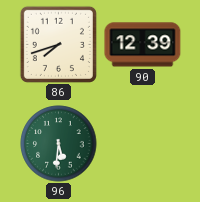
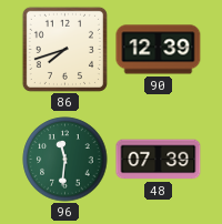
96: 5:31 -> 11:31 (65, 160)
48: none -> 07:39 (159, 160)
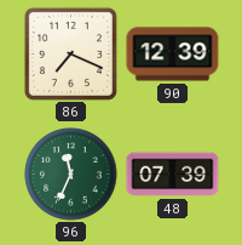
86: 7:42 -> 7:19 (70, 53)
96: 11:31 -> 11:34 (71, 175)
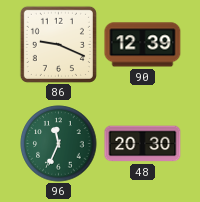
86: 7:19 -> 9:19 (58, 44)
48: 07:39 -> 20:30 (143, 144)
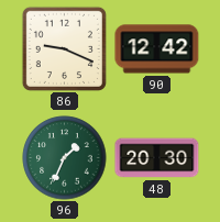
90: 12:39 -> 12:42 (157, 49)
96: 11:34 -> 1:34 (65, 158)
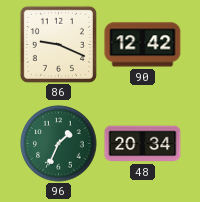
48: 20:30 -> 20:34 (143, 144)
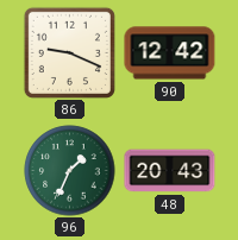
48: 20:34 -> 20:43 (170, 171)
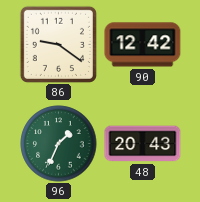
86: 9:19 -> 9:21 (58, 44)
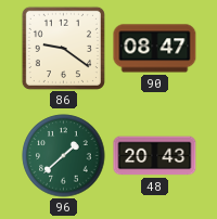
90: 12:42 -> 08:47 (155, 49)
96: 1:34 -> 1:38 (64, 156)
